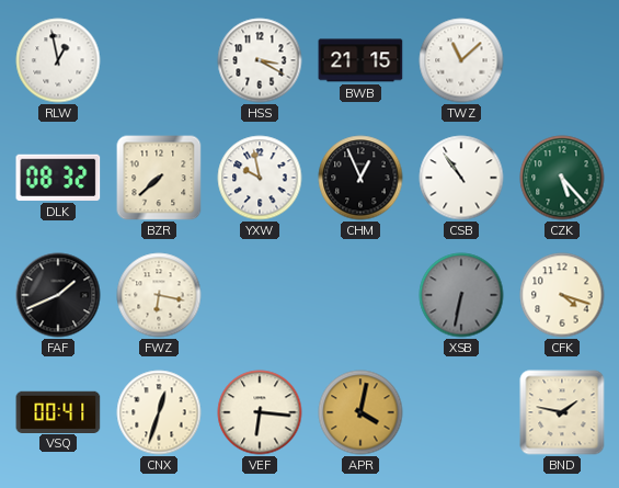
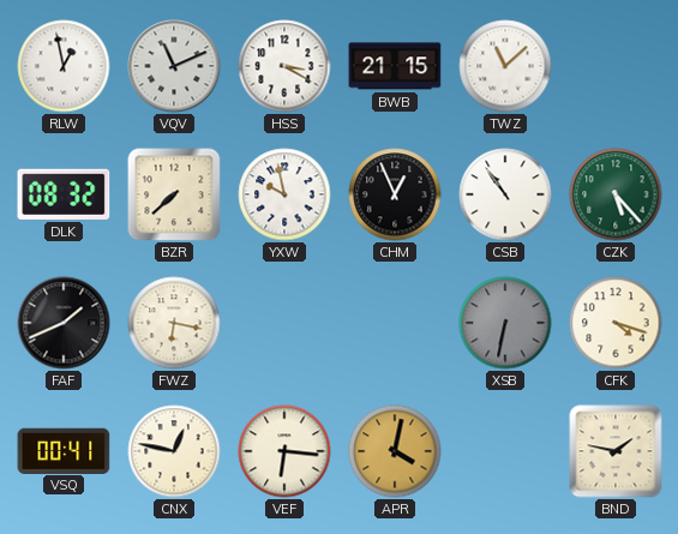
VQV: none -> 11:11 (174, 66)
CNX: 12:33 -> 12:47 (174, 451)
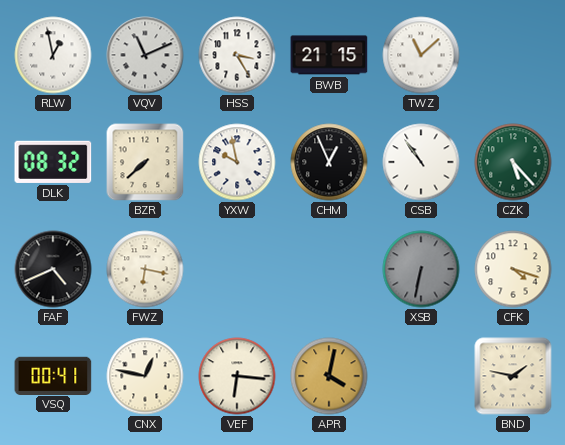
HSS: 3:20 -> 3:25 (237, 55)
FAF: 1:41 -> 4:41 (53, 269)
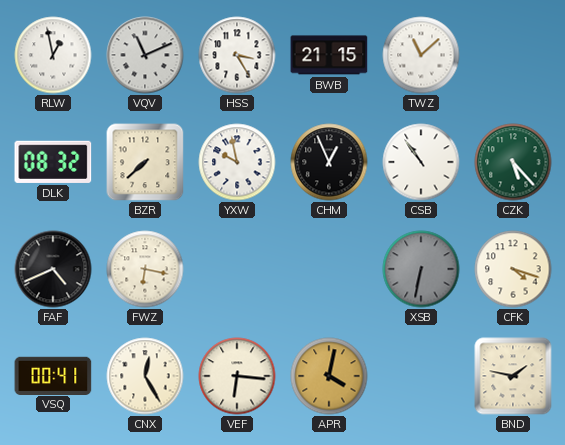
CNX: 12:47 -> 12:25 (145, 376)
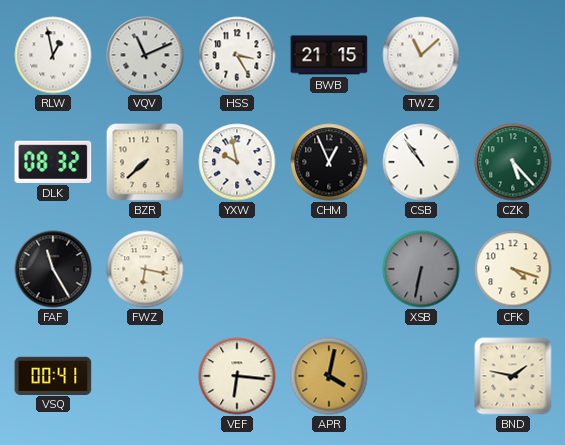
FAF: 4:41 -> 11:25 (53, 269)
CNX: 12:25 -> none (145, 376)
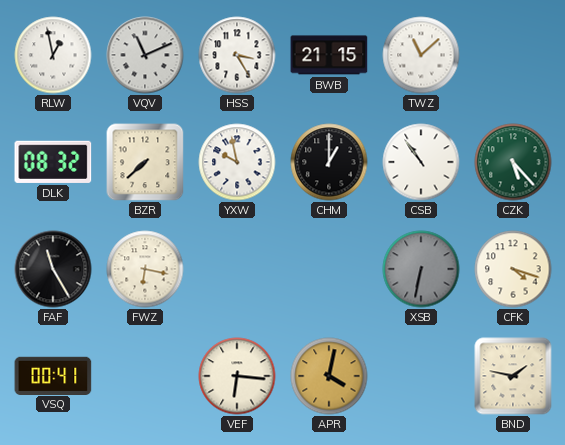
CHM: 12:56 -> 1:00 (329, 162)
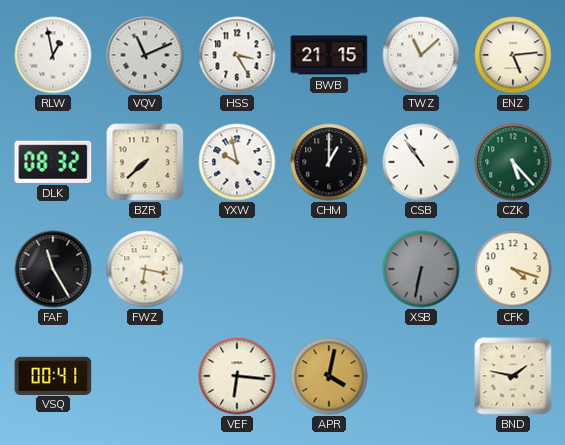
ENZ: none -> 5:14 (513, 55)
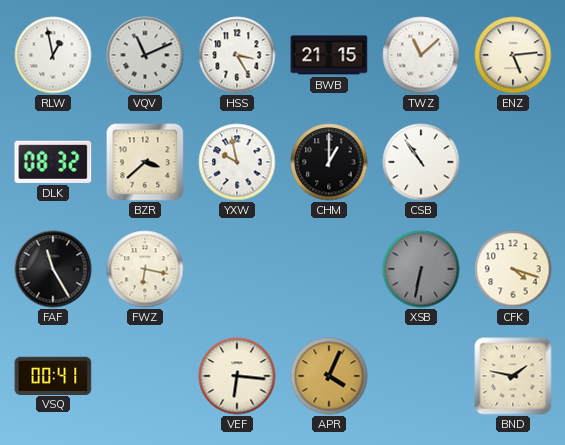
BZR: 7:38 -> 3:38 (145, 162)
CZK: 5:23 -> none (513, 162)
APR: 4:02 -> 4:04 (329, 376)
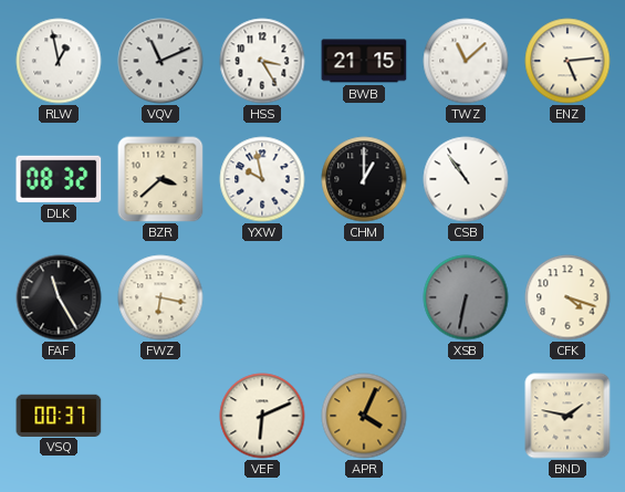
VSQ: 00:41 -> 00:37 (59, 415)
VEF: 6:16 -> 6:11 (262, 416)
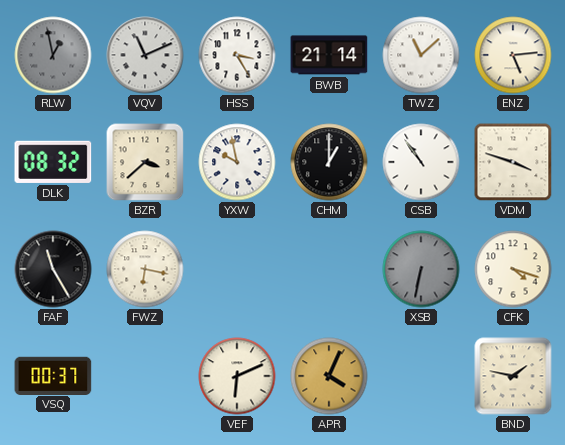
RLW dial: white -> grey (53, 55)
BWB: 21:15 -> 21:14 (329, 55)
VDM: none -> 3:48 (513, 162)
